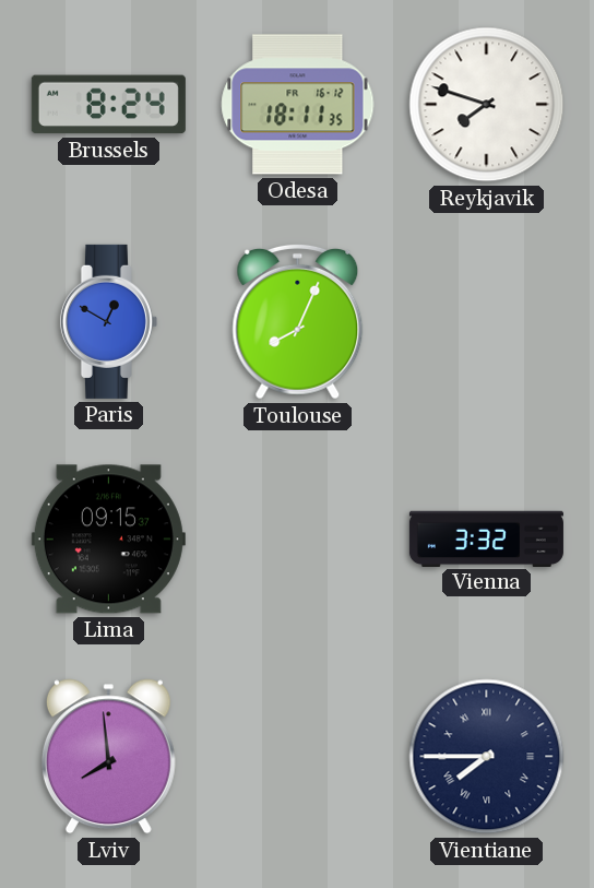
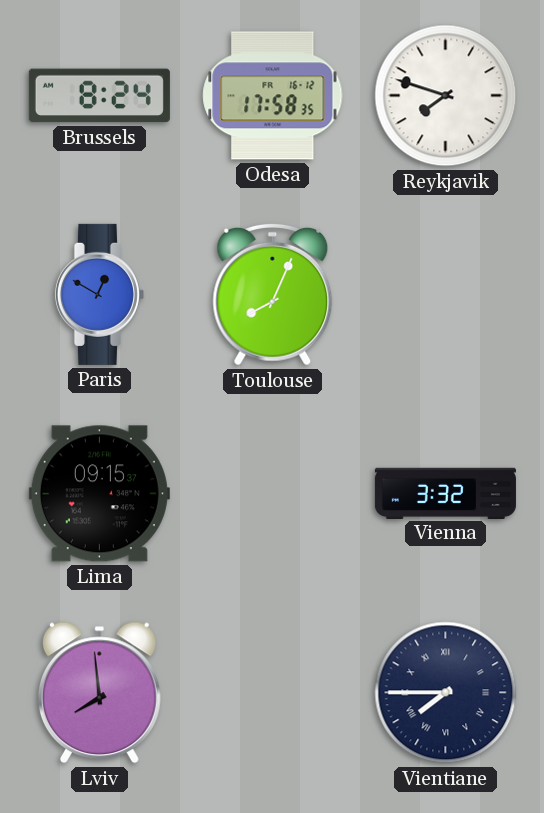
Odesa: 18:11 -> 17:58 (273, 96)
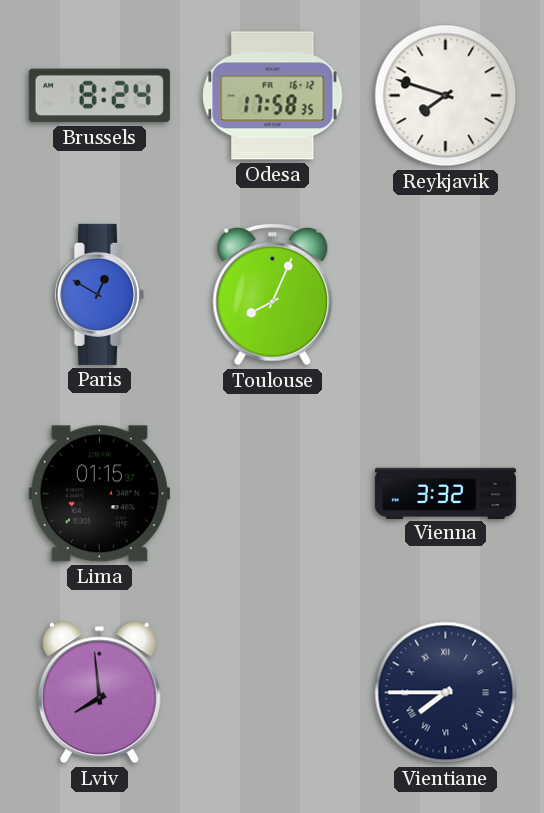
Lima: 09:15 -> 01:15 (99, 494)
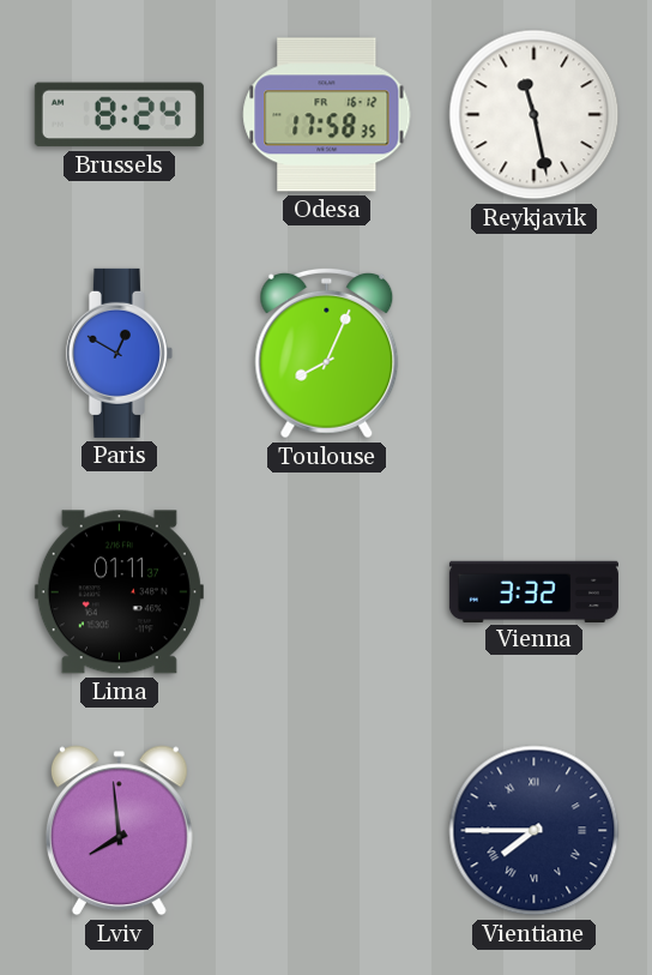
Reykjavik: 7:48 -> 11:28 (535, 115)
Lima: 01:15 -> 01:11 (119, 592)
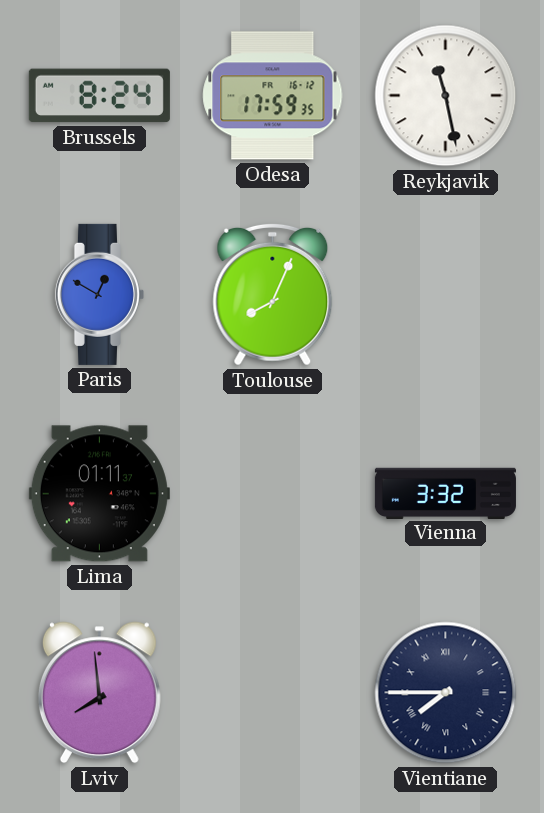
Odesa: 17:58 -> 17:59 (273, 96)
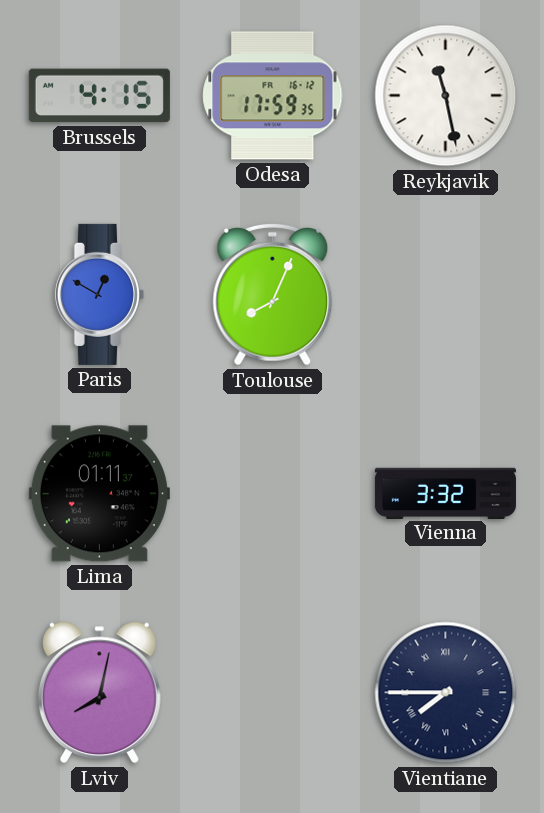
Brussels: 8:24 -> 4:15 (99, 96)
Lviv: 7:59 -> 8:02 (99, 693)
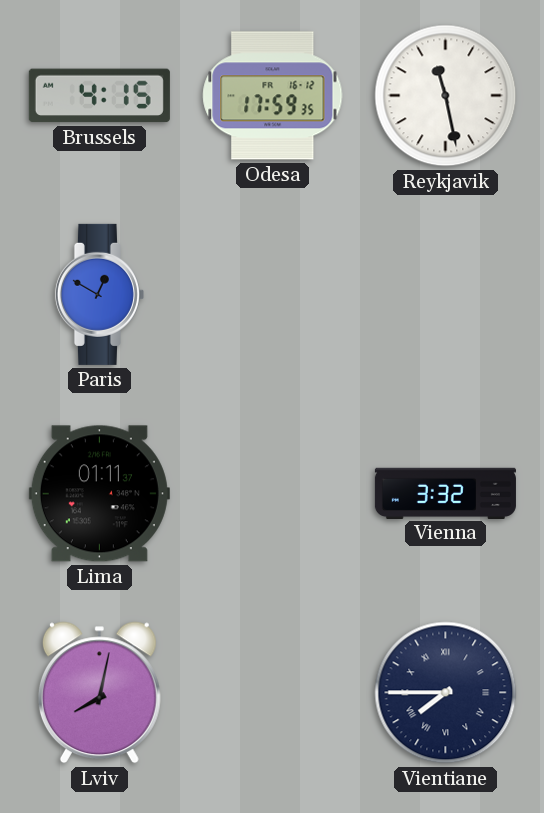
Toulouse: 8:04 -> none (273, 294)
